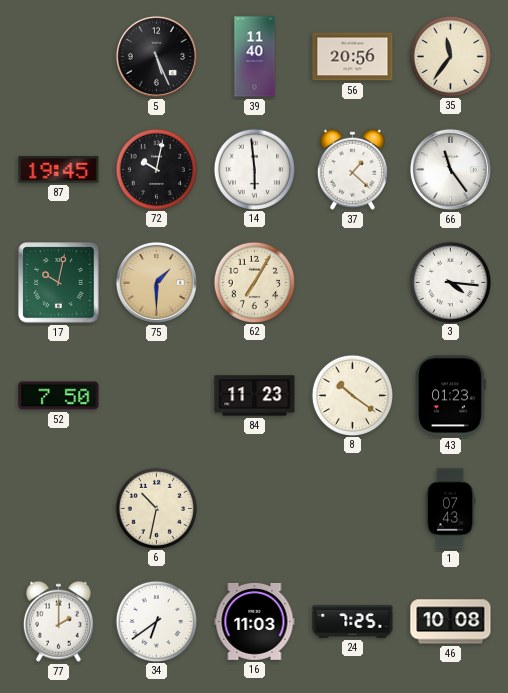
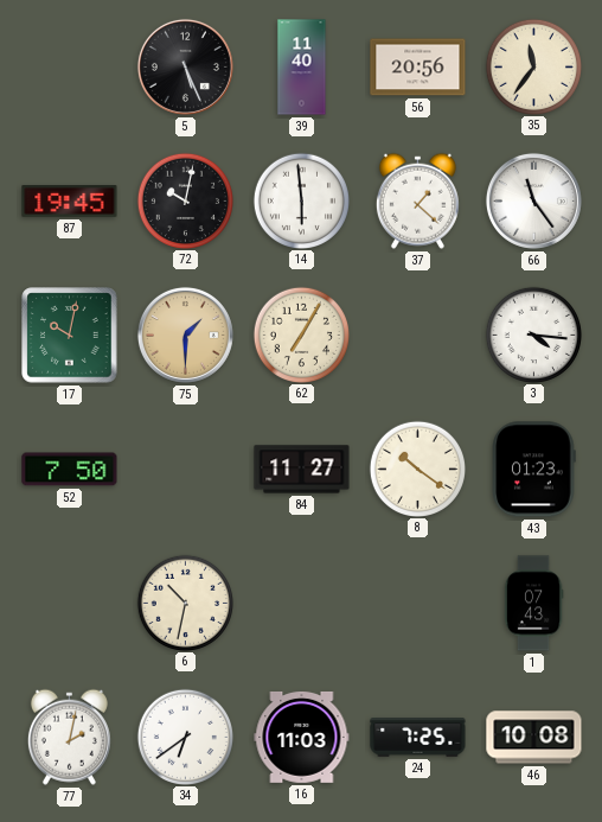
84: 11:23 -> 11:27 (302, 470)
77: 2:00 -> 2:02 (69, 737)
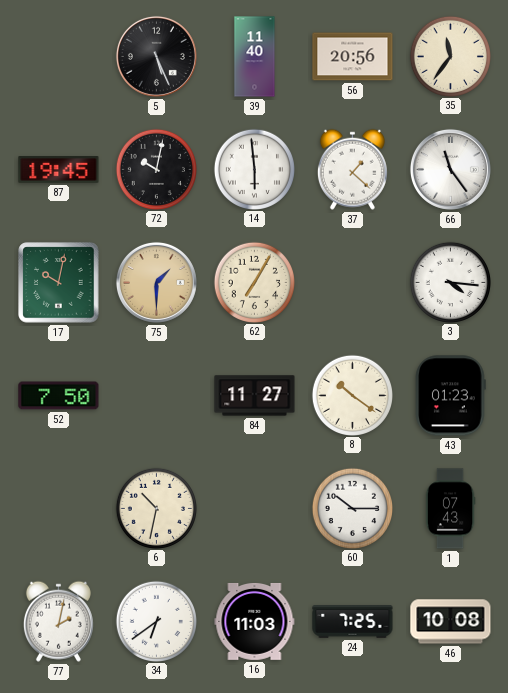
60: none -> 10:15 (352, 508)
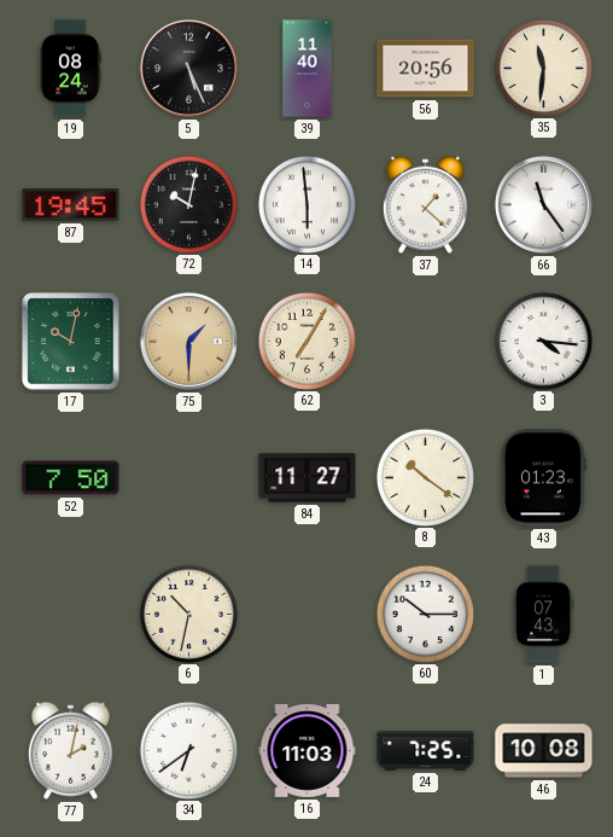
19: none -> 08:24 (70, 69)
35: 11:36 -> 11:31 (543, 68)
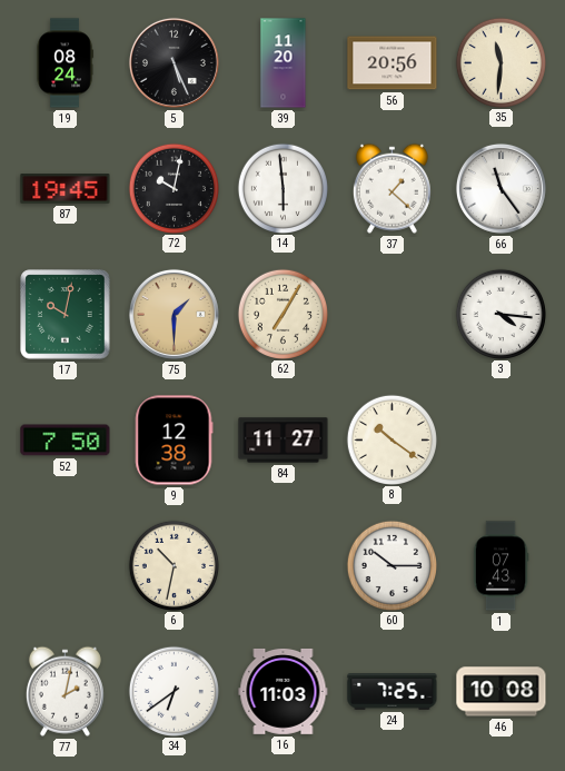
39: 11:40 -> 11:20 (284, 63)
9: none -> 12:38 (174, 441)
43: 01:23 -> none (544, 478)
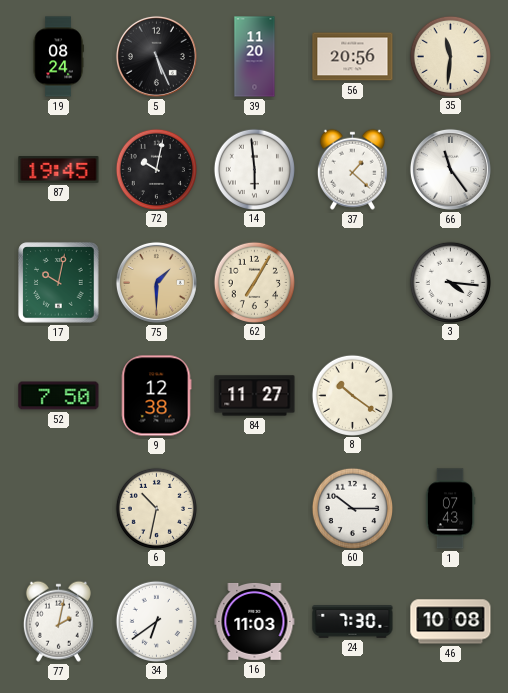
24: 7:25 -> 7:30 (353, 622)
